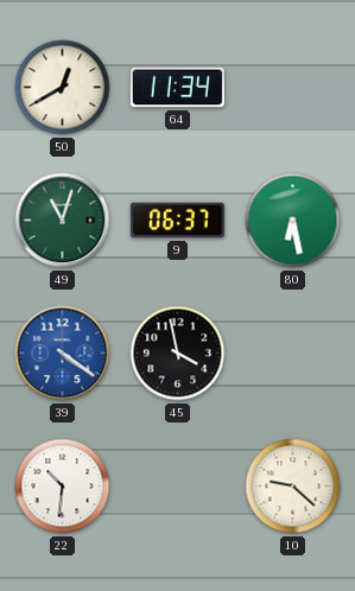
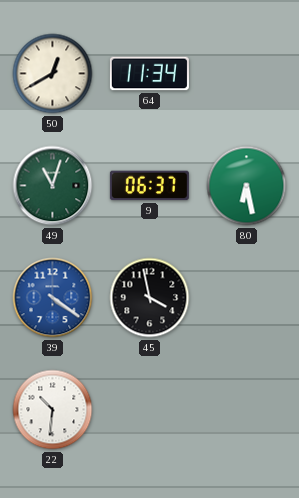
10: 9:22 -> none (293, 487)
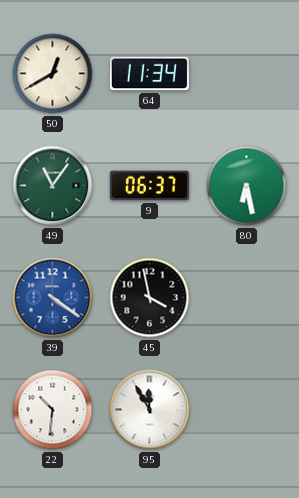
49: 11:03 -> 11:06 (53, 186)
95: none -> 11:55 (150, 410)
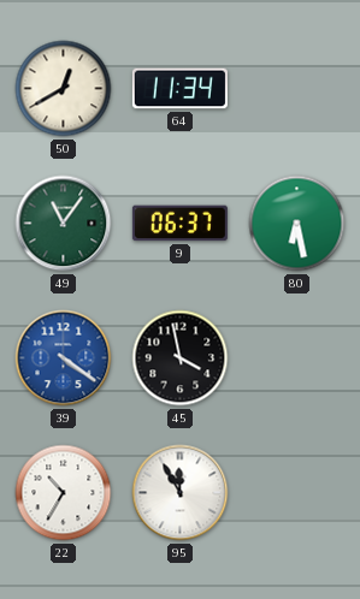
22: 10:31 -> 10:35 (64, 493)
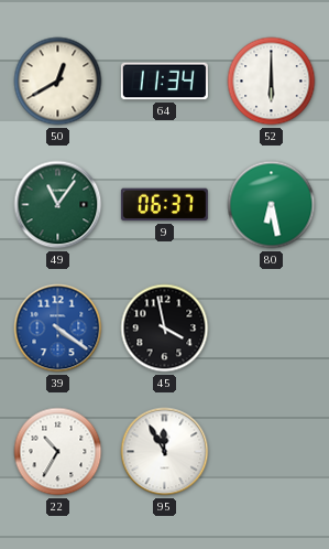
52: none -> 6:00 (272, 82)
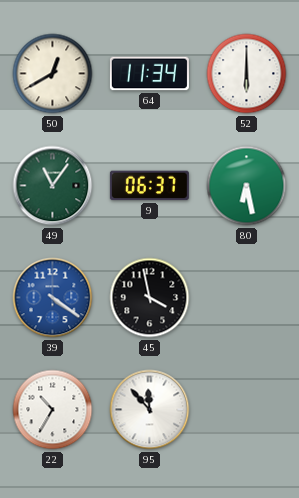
95: 11:55 -> 11:53 (150, 410)
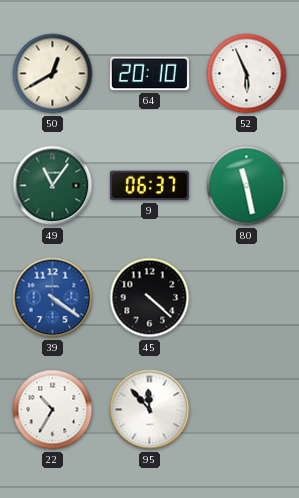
64: 11:34 -> 20:10 (149, 74)
52: 6:00 -> 5:56 (247, 74)
80: 6:28 -> 11:28 (247, 186)
45: 3:58 -> 4:22 (150, 298)
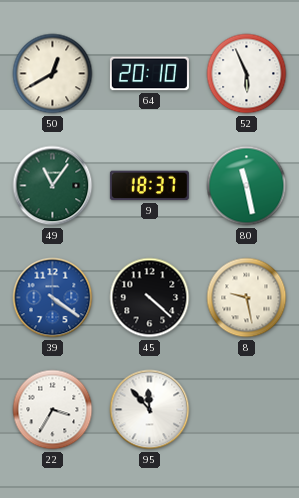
9: 06:37 -> 18:37 (149, 186)
8: none -> 9:28 (247, 298)
22: 10:35 -> 3:35 (53, 410)
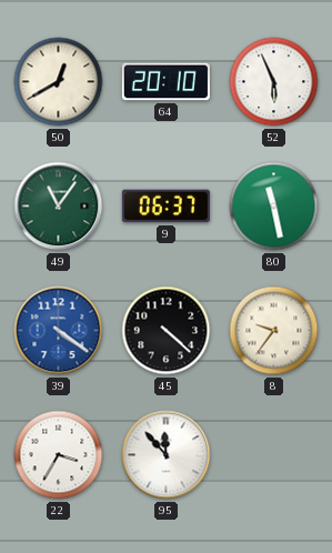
9: 18:37 -> 06:37 (165, 207)
8: 9:28 -> 9:36 (274, 331)
